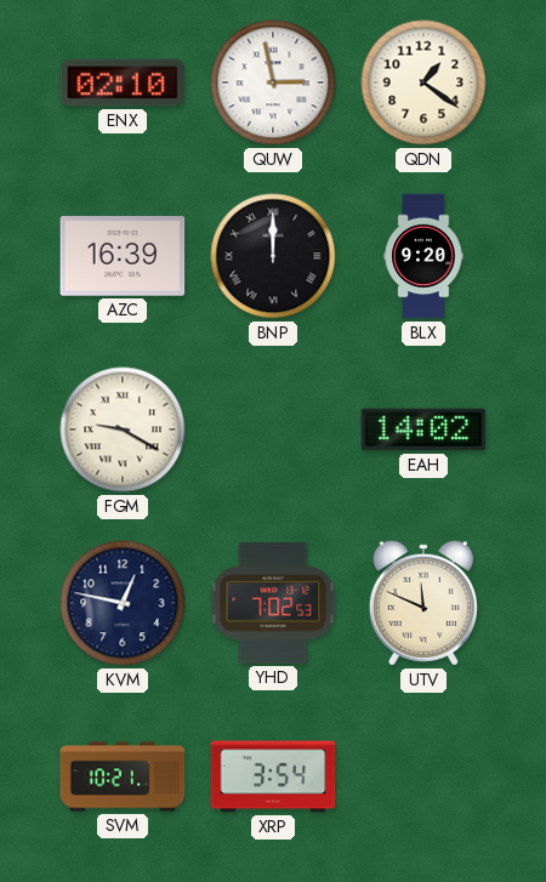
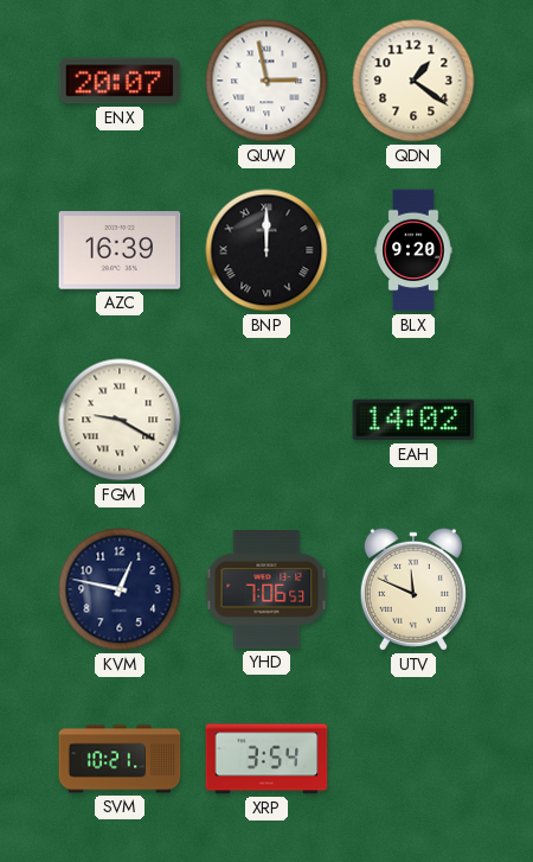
ENX: 02:10 -> 20:07 (120, 81)
YHD: 7:02 -> 7:06 (266, 589)
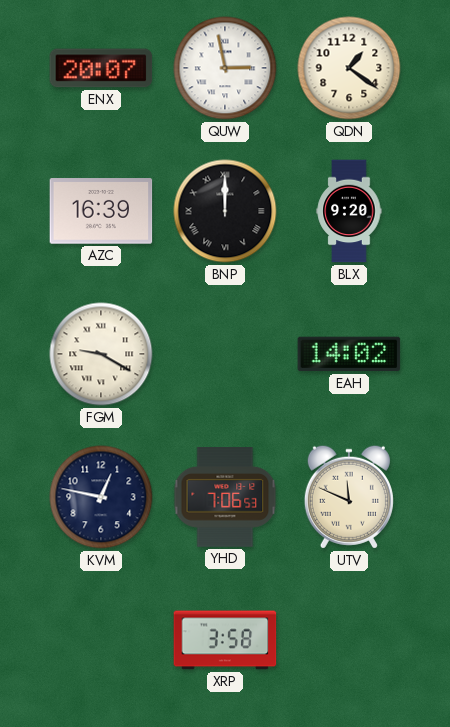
SVM: 10:21 -> none (120, 759)
XRP: 3:54 -> 3:58 (225, 640)
